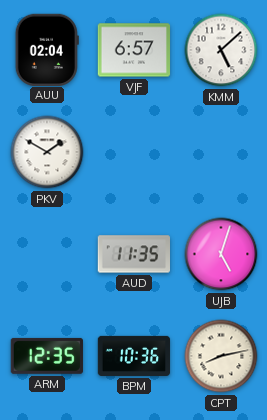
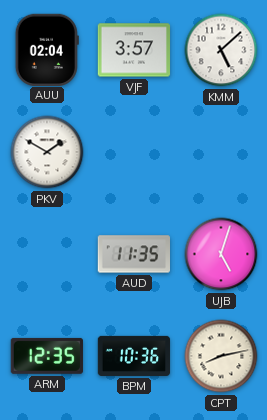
VJF: 6:57 -> 3:57 (134, 50)
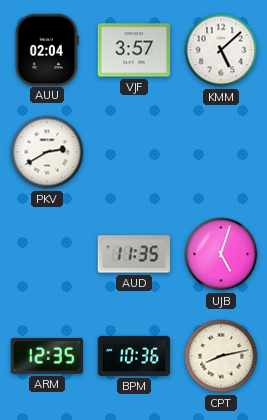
PKV: 1:50 -> 2:40 (47, 152)
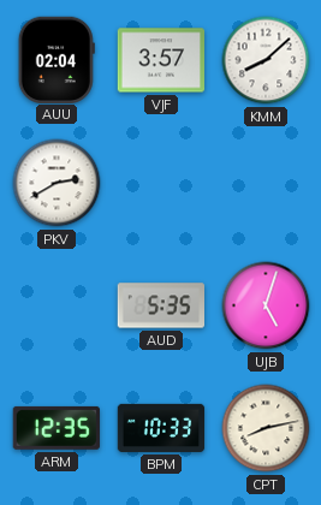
KMM: 5:08 -> 8:08 (266, 60)
AUD: 11:35 -> 5:35 (160, 305)
BPM: 10:36 -> 10:33 (161, 428)
